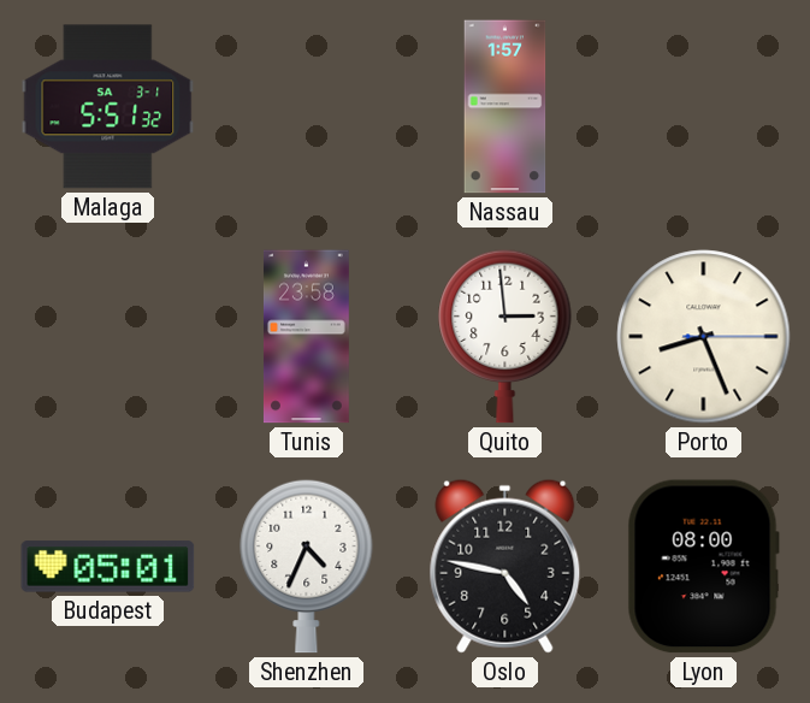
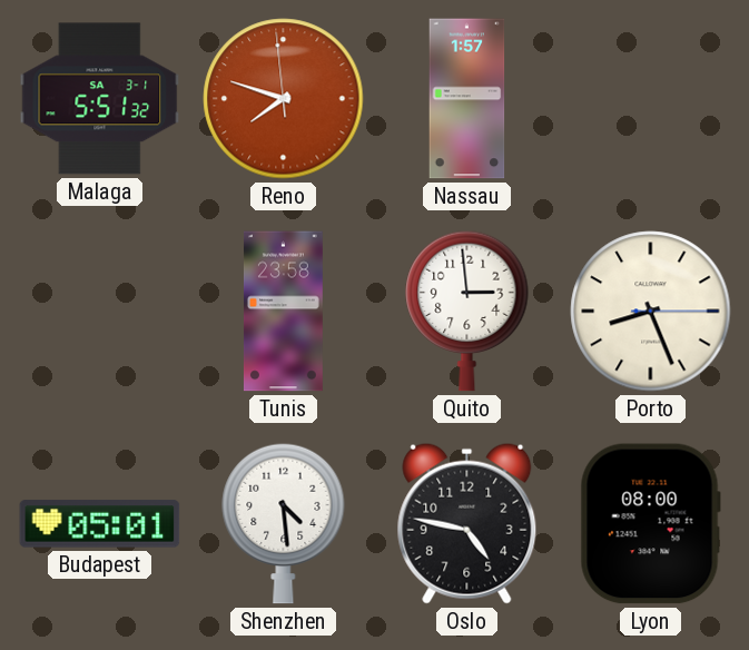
Reno: none -> 7:47 (284, 99)
Shenzhen: 4:34 -> 4:29 (284, 523)
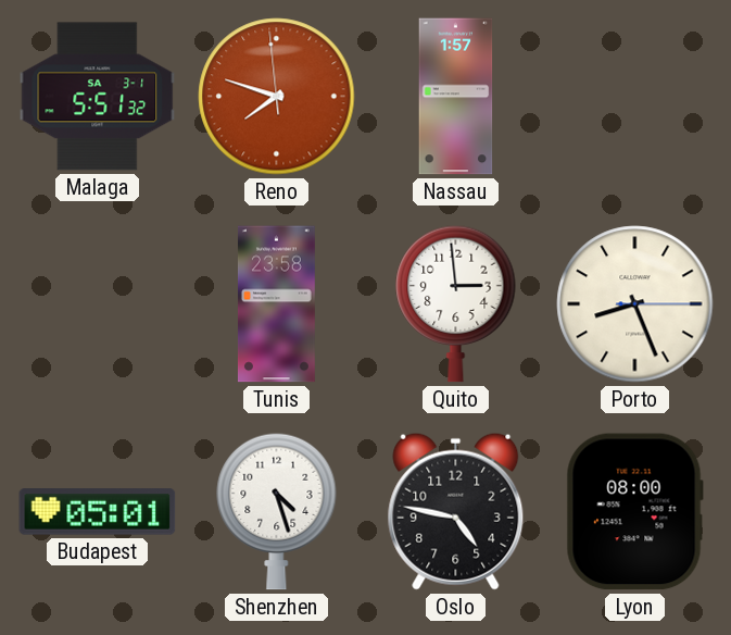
Shenzhen: 4:29 -> 4:27 (277, 511)
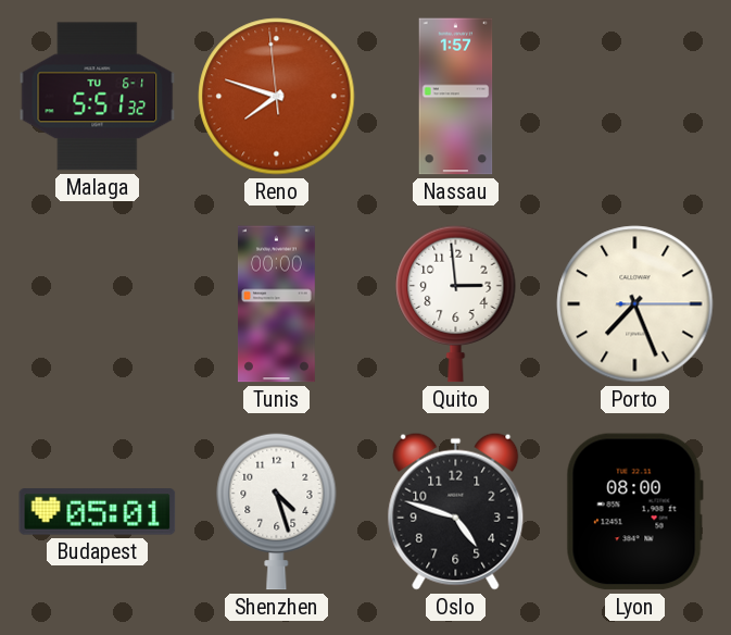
Malaga date: SA 3-1 -> TU 6-1 (98, 97)
Tunis: 23:58 -> 00:00 (276, 304)
Porto: 8:26 -> 7:26 (635, 304)
Oslo: 4:47 -> 4:48 (456, 511)
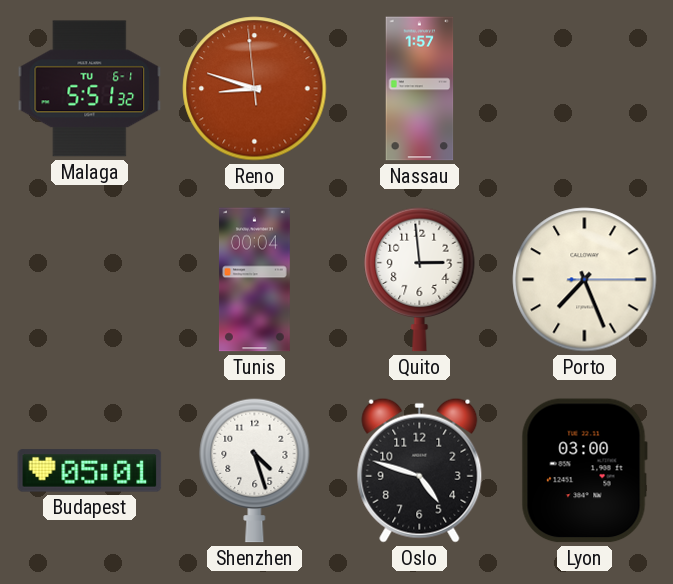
Reno: 7:47 -> 8:47 (255, 89)
Tunis: 00:00 -> 00:04 (254, 280)
Lyon: 08:00 -> 03:00 (584, 471)
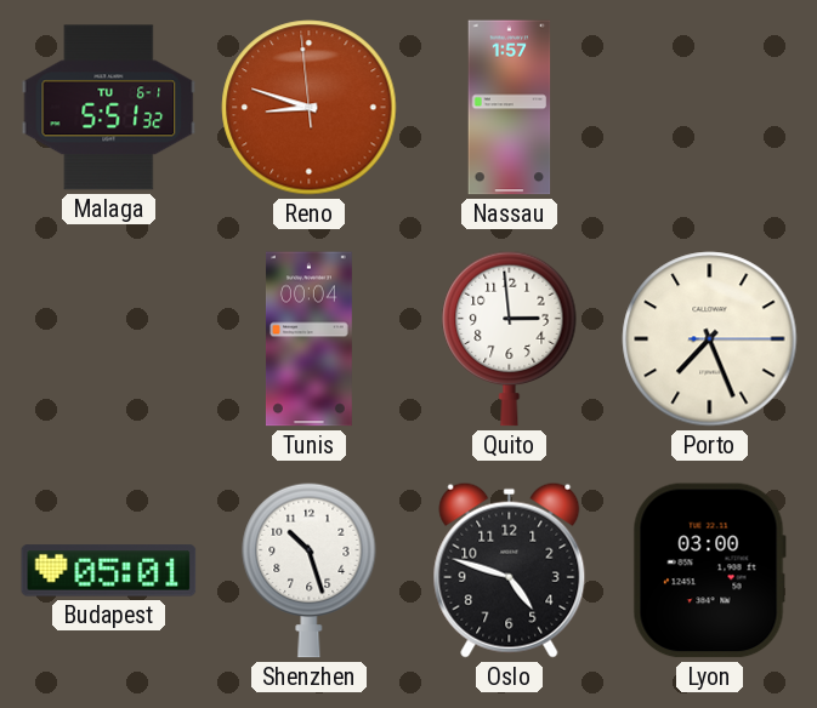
Shenzhen: 4:27 -> 10:27 (310, 570)
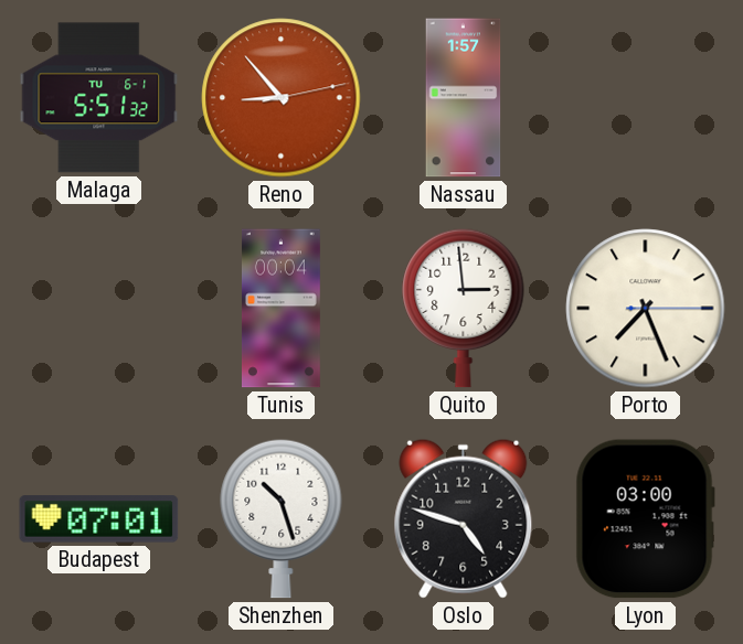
Reno: 8:47 -> 8:53 (282, 98)
Budapest: 05:01 -> 07:01 (99, 519)
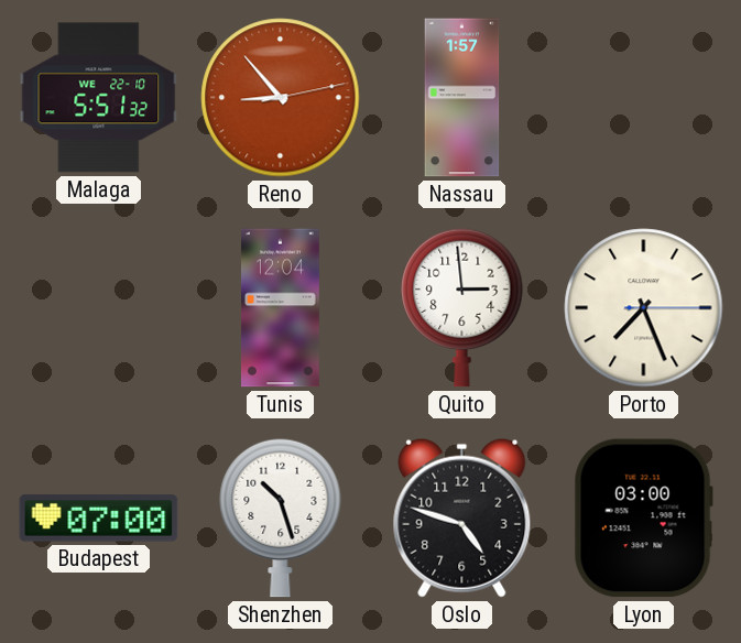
Malaga date: TU 6-1 -> WE 22-10 (99, 98)
Tunis: 00:04 -> 12:04 (280, 308)
Budapest: 07:01 -> 07:00 (99, 519)
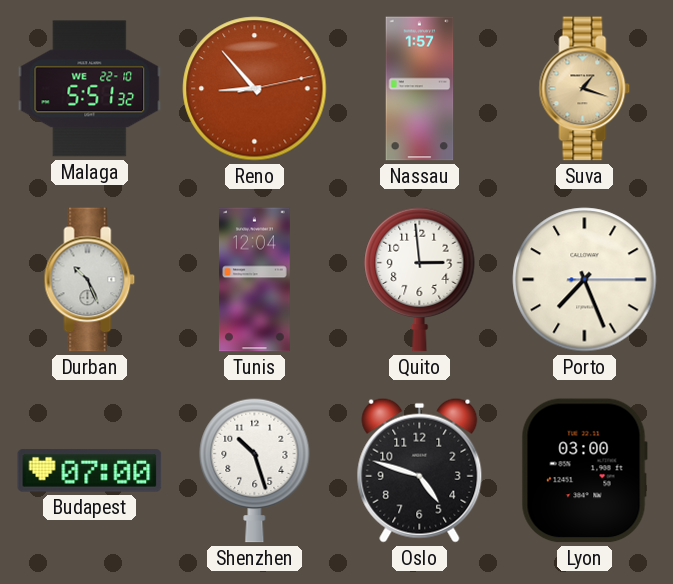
Suva: none -> 1:18 (585, 89)
Durban: none -> 10:26 (90, 280)
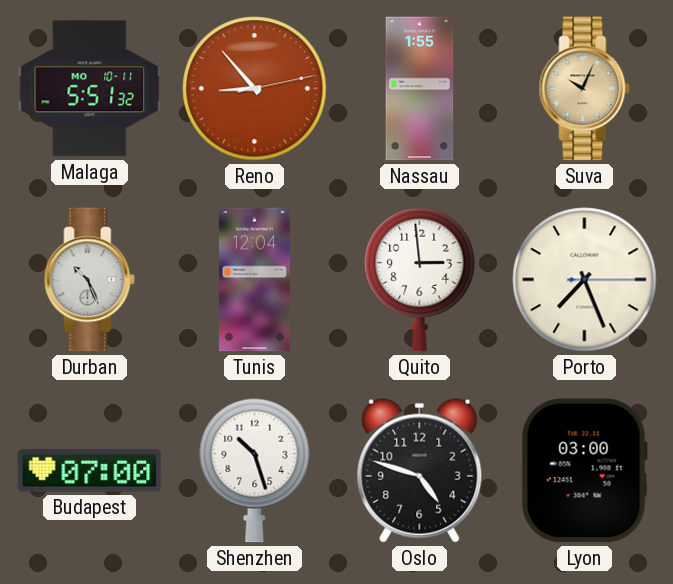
Malaga date: WE 22-10 -> MO 10-11 (90, 89)
Nassau: 1:57 -> 1:55 (420, 89)
Suva: 1:18 -> 10:04 (585, 89)
